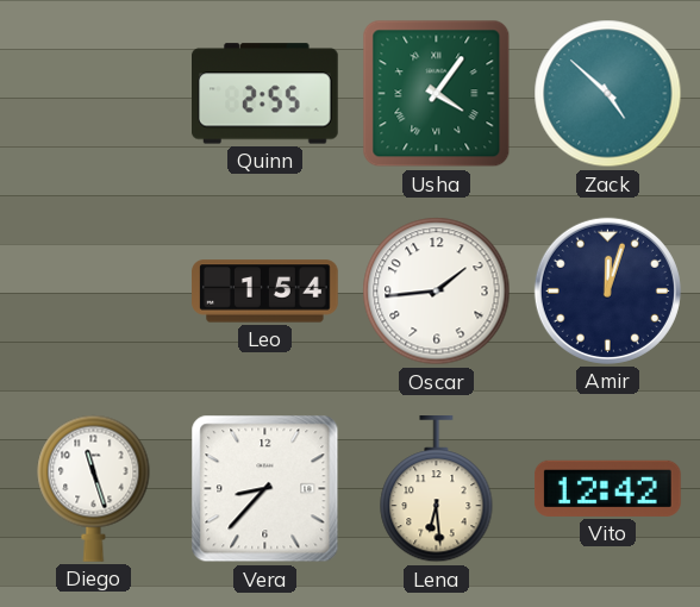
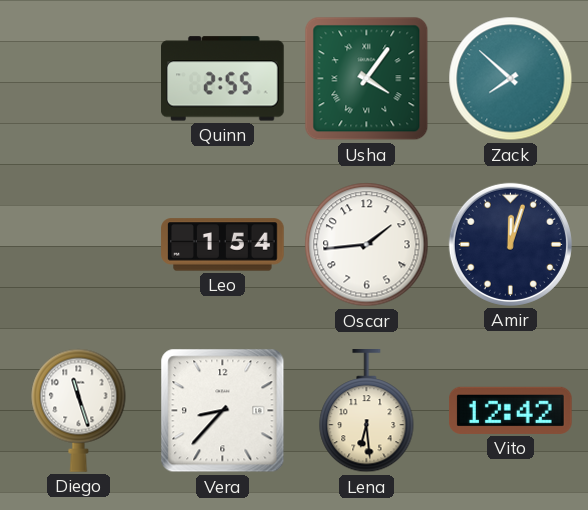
Zack: 4:52 -> 7:52 (511, 79)
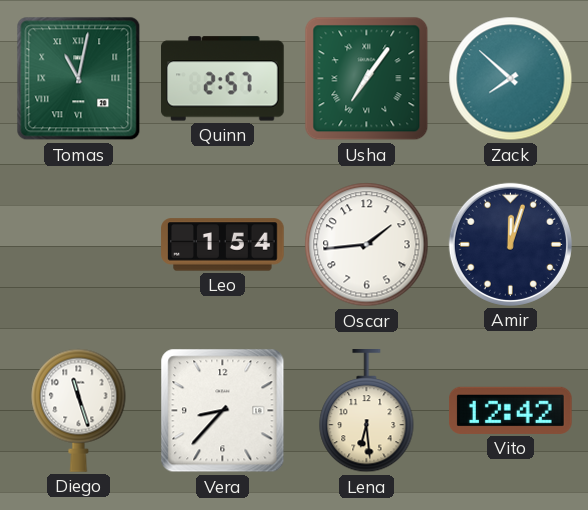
Tomas: none -> 11:02 (79, 79)
Quinn: 2:55 -> 2:57 (223, 79)
Usha: 4:06 -> 7:06 (367, 79)
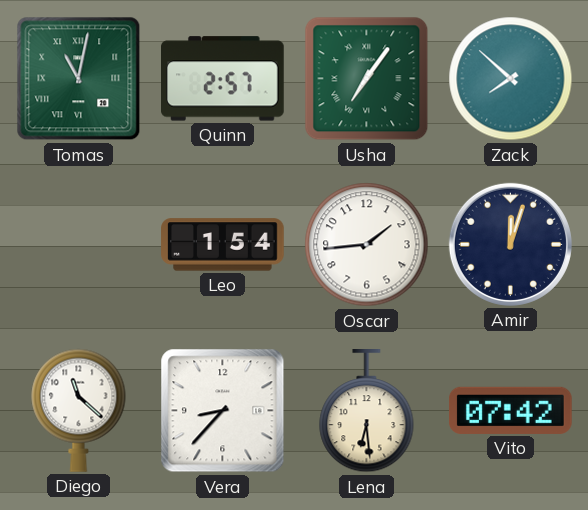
Diego: 11:27 -> 11:22 (79, 410)
Vito: 12:42 -> 07:42 (511, 410)
